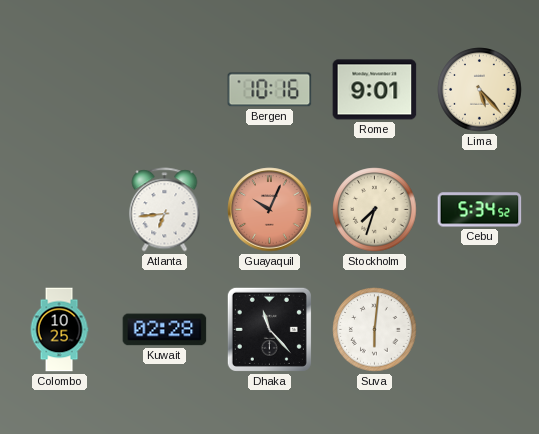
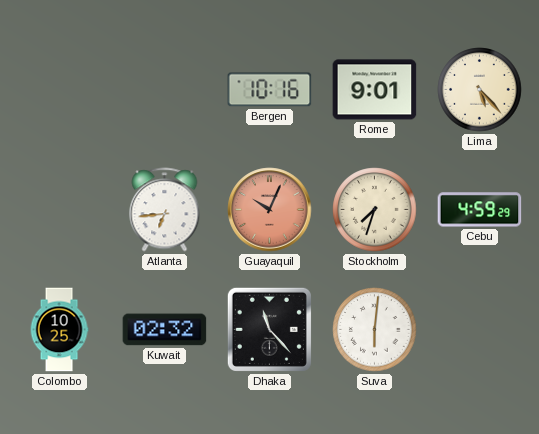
Cebu: 5:34 -> 4:59 (480, 210)
Kuwait: 02:28 -> 02:32 (165, 330)
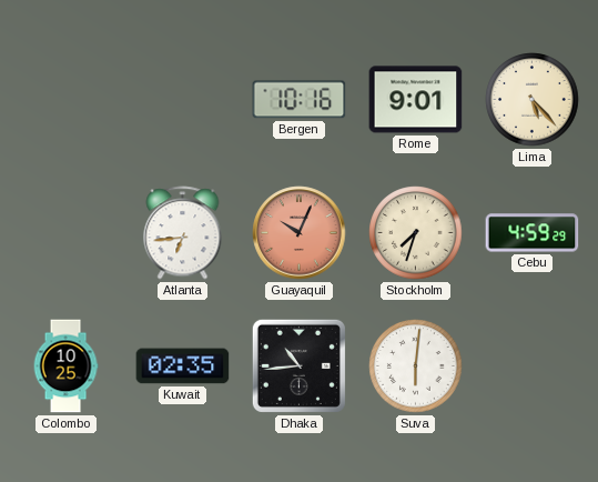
Kuwait: 02:32 -> 02:35 (183, 366)
Dhaka: 11:23 -> 10:44 (298, 365)
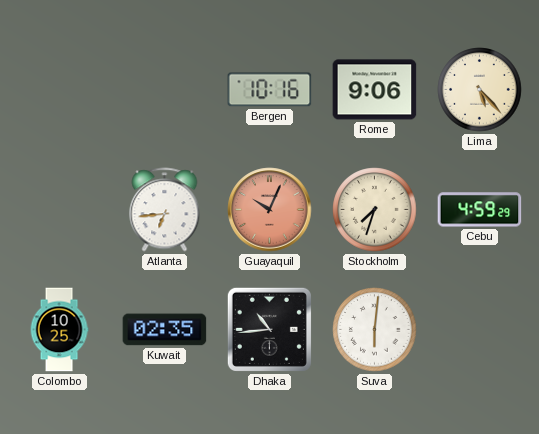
Rome: 9:01 -> 9:06 (375, 90)
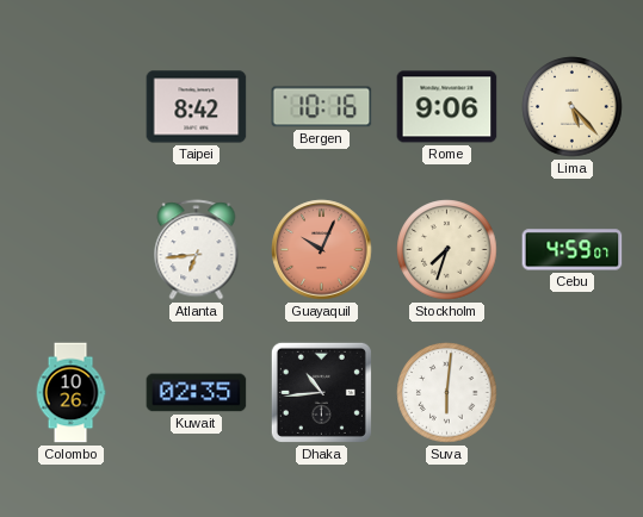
Taipei: none -> 8:42 (197, 107)
Cebu: 4:59:29 -> 4:59:07 (573, 250)
Colombo: 10:25 -> 10:26 (70, 393)
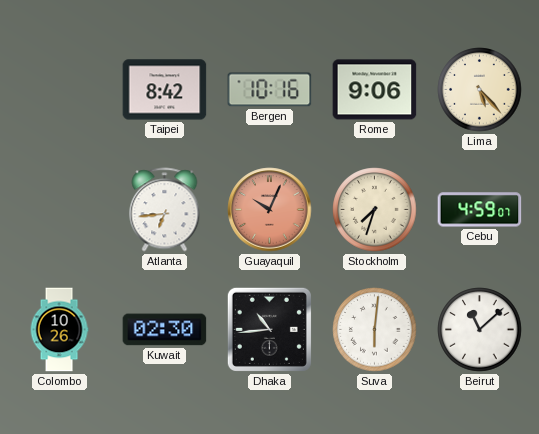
Kuwait: 02:35 -> 02:30 (165, 330)
Beirut: none -> 11:08 (480, 330)
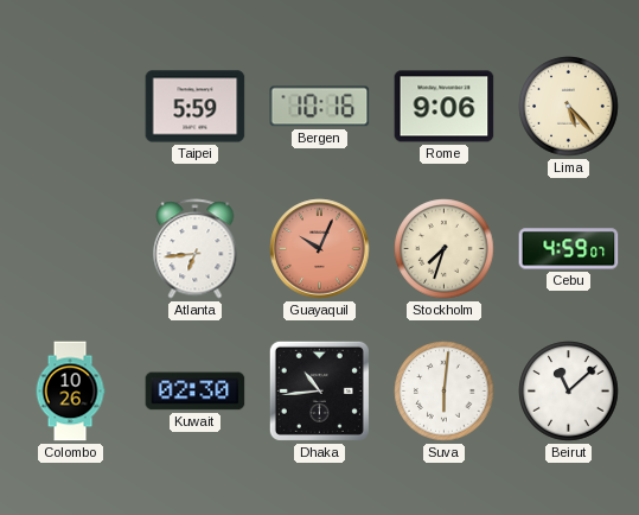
Taipei: 8:42 -> 5:59 (196, 107)
